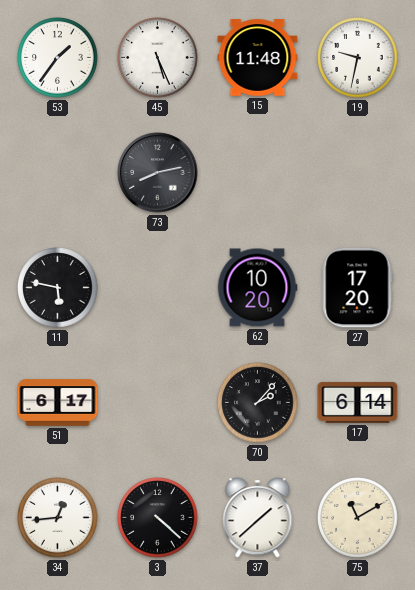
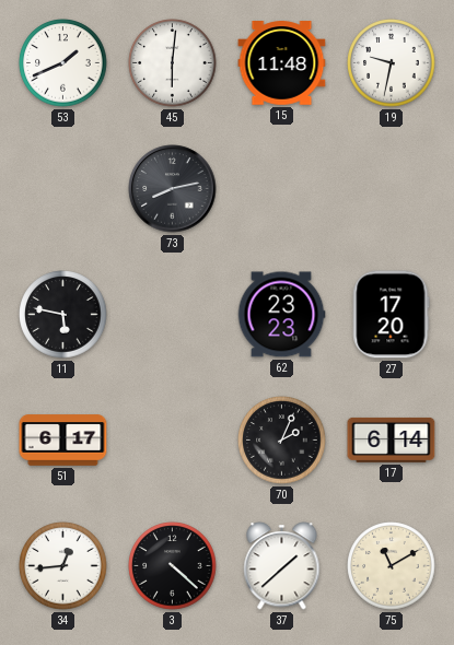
53: 1:36 -> 1:41 (63, 63)
45: 5:26 -> 6:01 (173, 63)
62: 10:20 -> 23:23 (281, 315)
70: 2:07 -> 2:04 (282, 441)
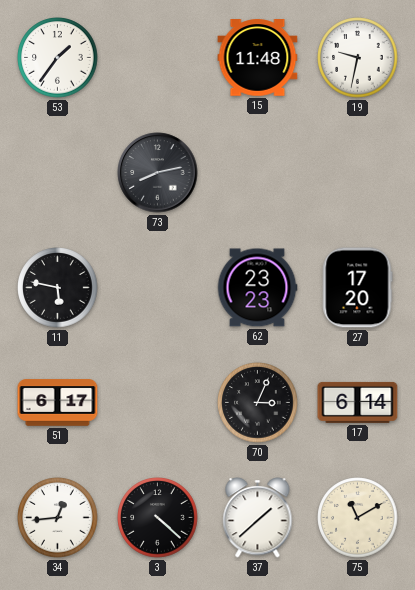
53: 1:41 -> 1:36 (58, 58)
45: 6:01 -> none (173, 63)
70: 2:04 -> 3:04 (258, 403)
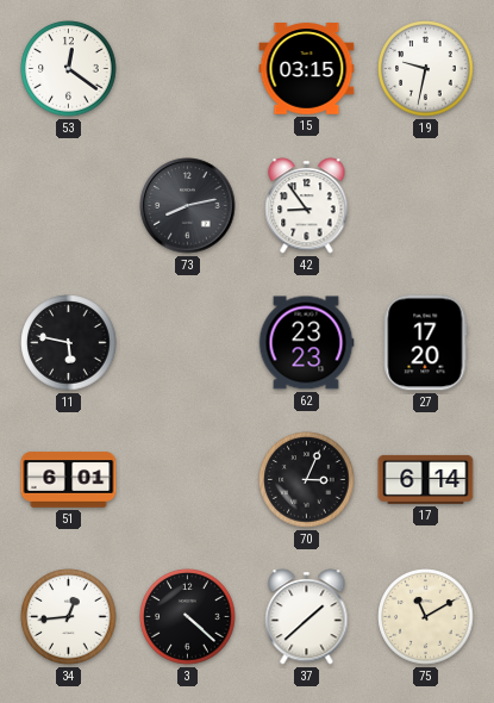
53: 1:36 -> 12:21 (69, 69)
15: 11:48 -> 03:15 (307, 69)
42: none -> 8:54 (307, 206)
51: 6:17 -> 6:01 (69, 480)
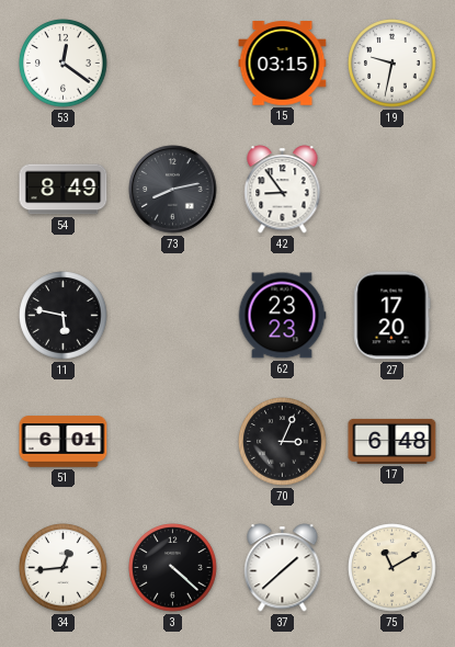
54: none -> 8:49 (64, 190)
17: 6:14 -> 6:48 (393, 441)
